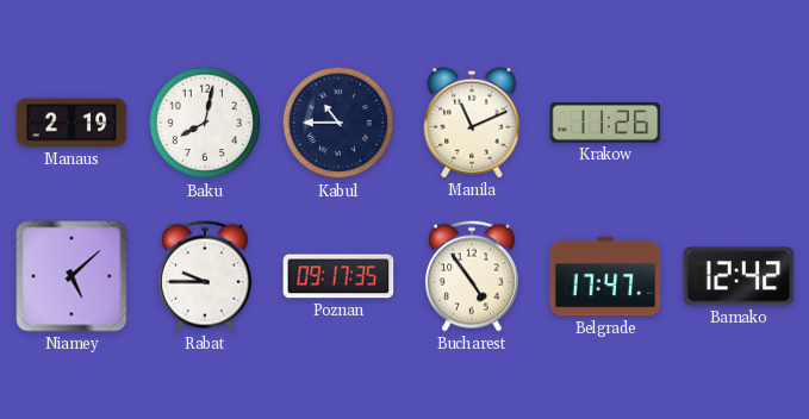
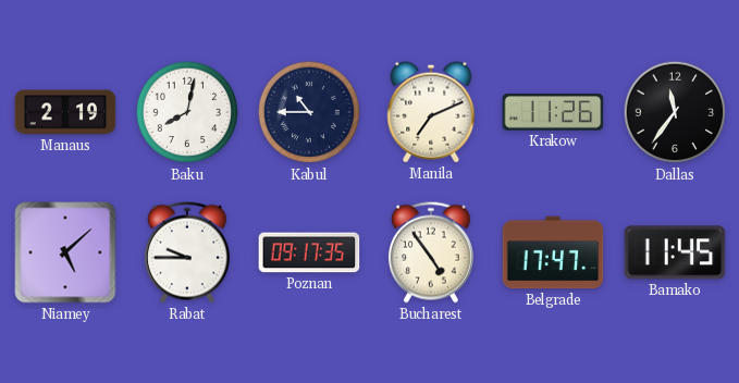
Manila: 11:11 -> 7:11 (431, 112)
Dallas: none -> 11:36 (675, 112)
Bamako: 12:42 -> 11:45 (675, 252)
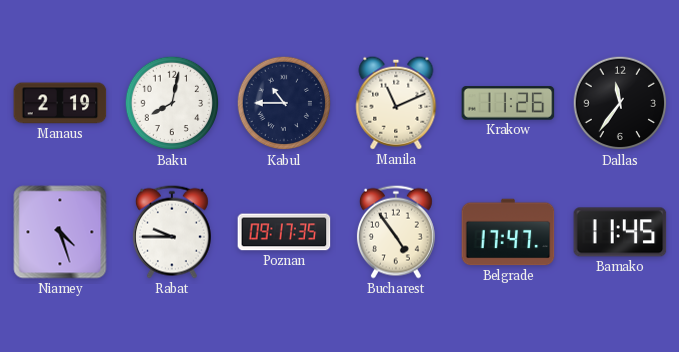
Manila: 7:11 -> 11:11 (396, 103)
Niamey: 5:08 -> 4:27 (60, 232)
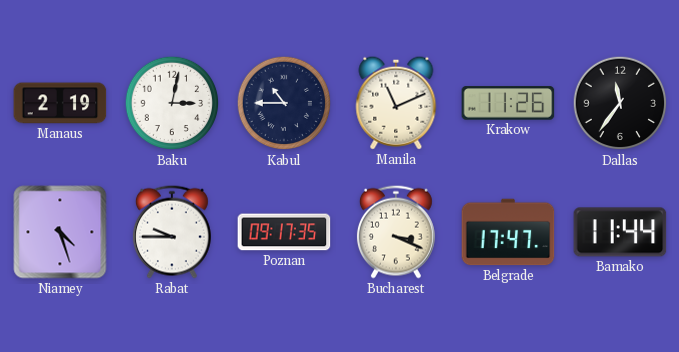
Baku: 8:02 -> 3:02 (172, 103)
Bucharest: 4:54 -> 3:19 (396, 232)
Bamako: 11:45 -> 11:44 (620, 232)
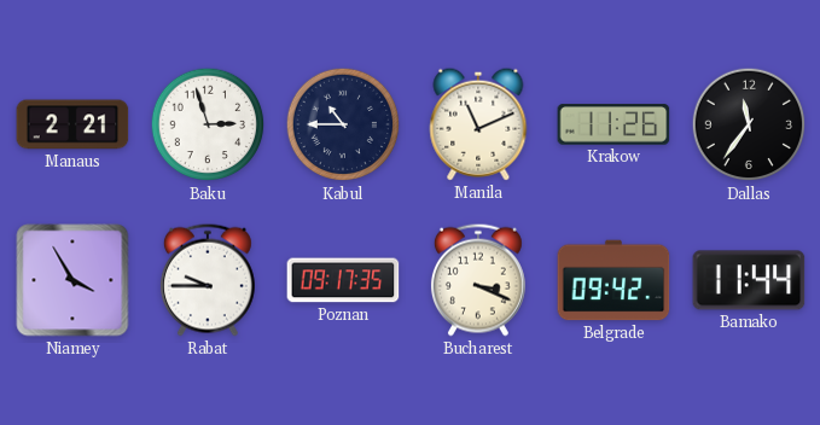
Manaus: 2:19 -> 2:21 (72, 124)
Baku: 3:02 -> 2:57 (208, 124)
Niamey: 4:27 -> 3:55 (72, 280)
Belgrade: 17:47 -> 09:42 (613, 280)
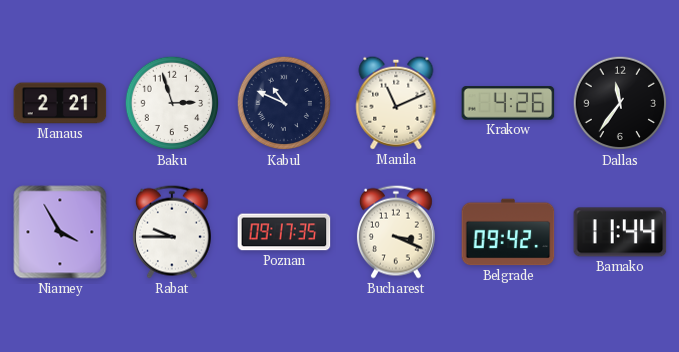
Kabul: 10:45 -> 10:49 (284, 103)
Krakow: 11:26 -> 4:26 (508, 103)
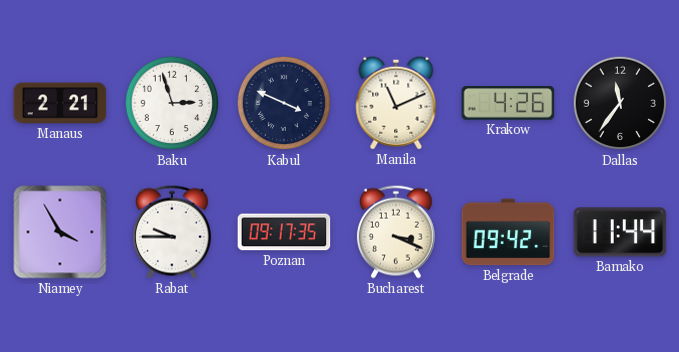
Kabul: 10:49 -> 3:49 (284, 103)
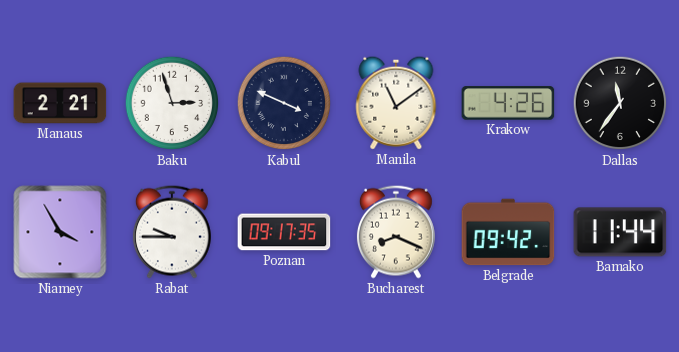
Manila: 11:11 -> 11:09 (396, 103)
Bucharest: 3:19 -> 8:19 (396, 232)
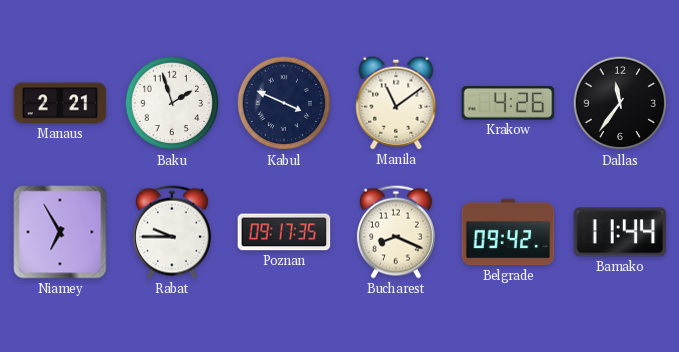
Baku: 2:57 -> 1:57 (172, 103)
Niamey: 3:55 -> 6:55 (60, 232)
